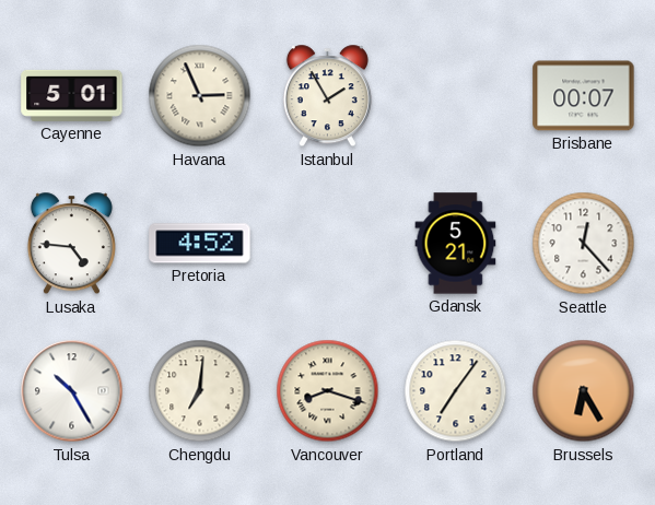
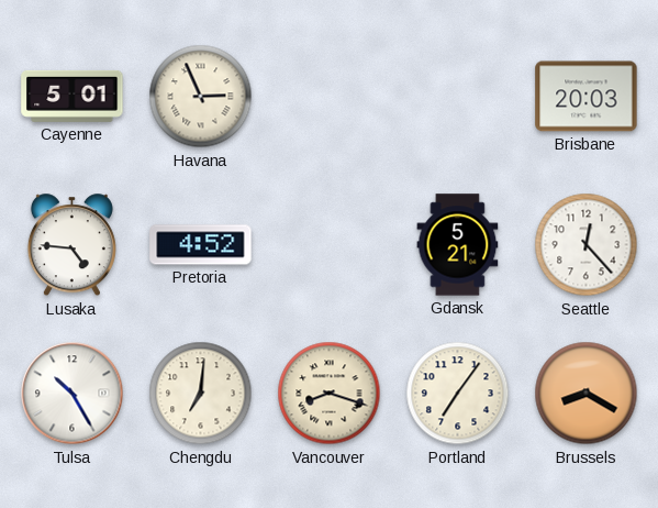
Istanbul: 1:55 -> none (327, 96)
Brisbane: 00:07 -> 20:03 (587, 97)
Brussels: 6:25 -> 8:20 (587, 394)
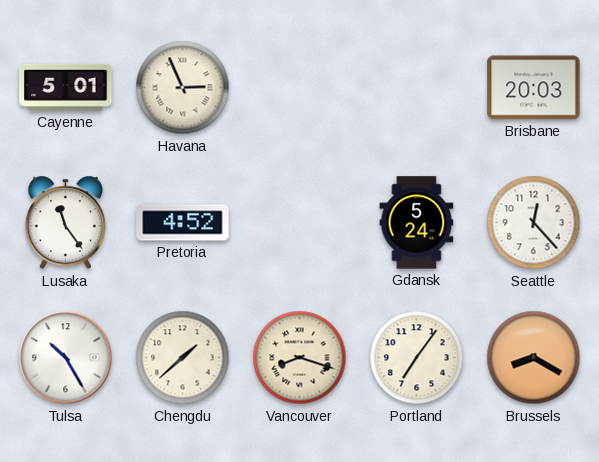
Lusaka: 4:46 -> 11:24 (65, 223)
Gdansk: 5:21 -> 5:24 (417, 223)
Chengdu: 7:01 -> 1:38 (183, 358)
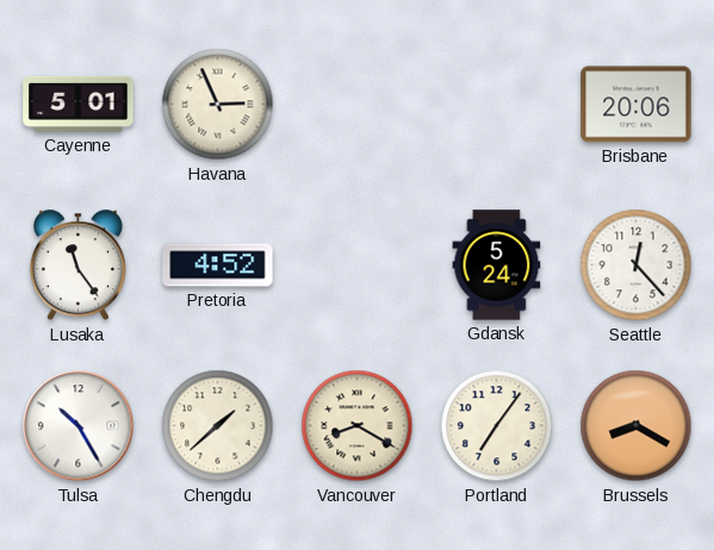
Brisbane: 20:03 -> 20:06 (637, 105)
Vancouver: 8:18 -> 8:20 (358, 426)
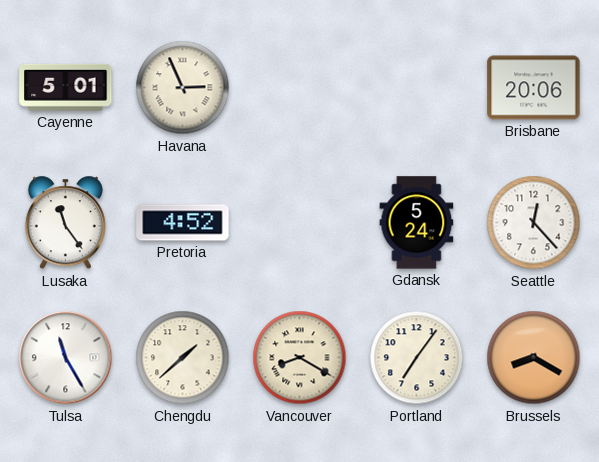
Tulsa: 10:25 -> 11:25 (66, 358)
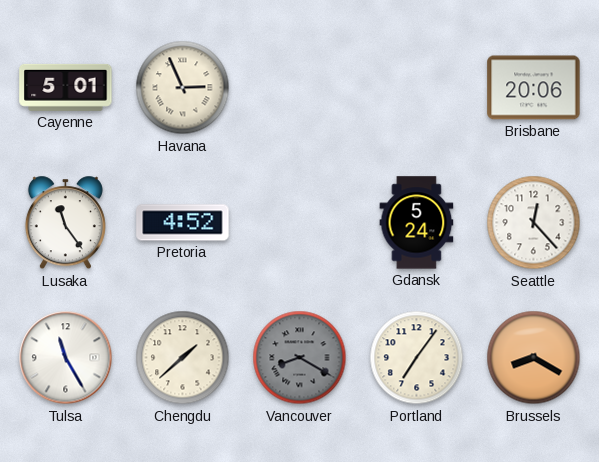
Vancouver dial: cream -> grey (300, 358)
